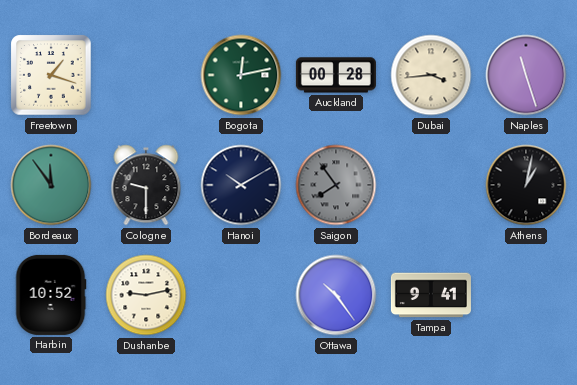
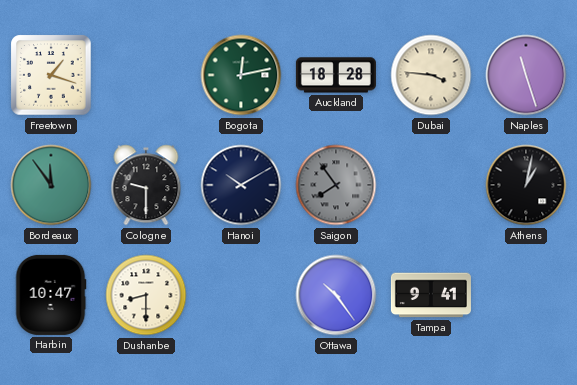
Auckland: 00:28 -> 18:28 (336, 75)
Dubai: 3:44 -> 3:46 (431, 75)
Harbin: 10:52 -> 10:47 (51, 295)
Dushanbe: 9:13 -> 8:30 (146, 295)
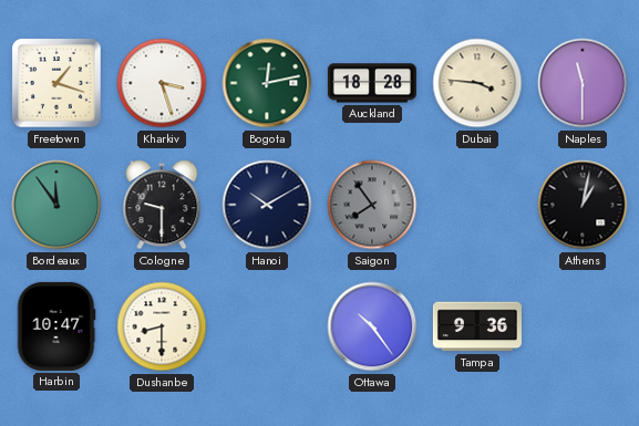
Kharkiv: none -> 3:27 (162, 83)
Naples: 11:27 -> 11:30 (583, 83)
Tampa: 9:41 -> 9:36 (477, 326)
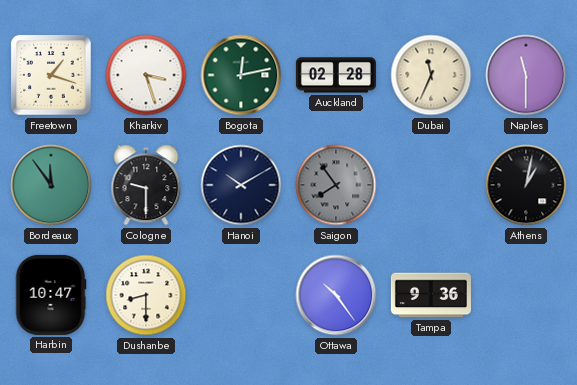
Auckland: 18:28 -> 02:28 (336, 75)
Dubai: 3:46 -> 11:34 (431, 75)
